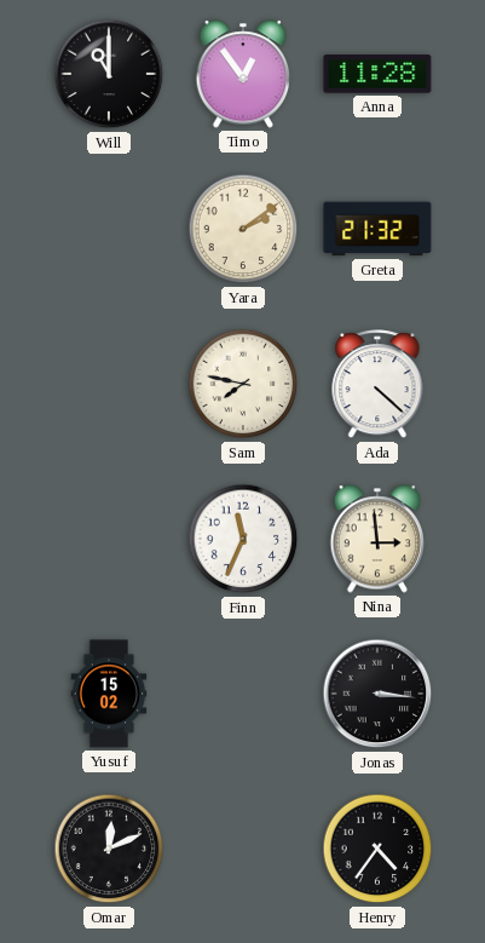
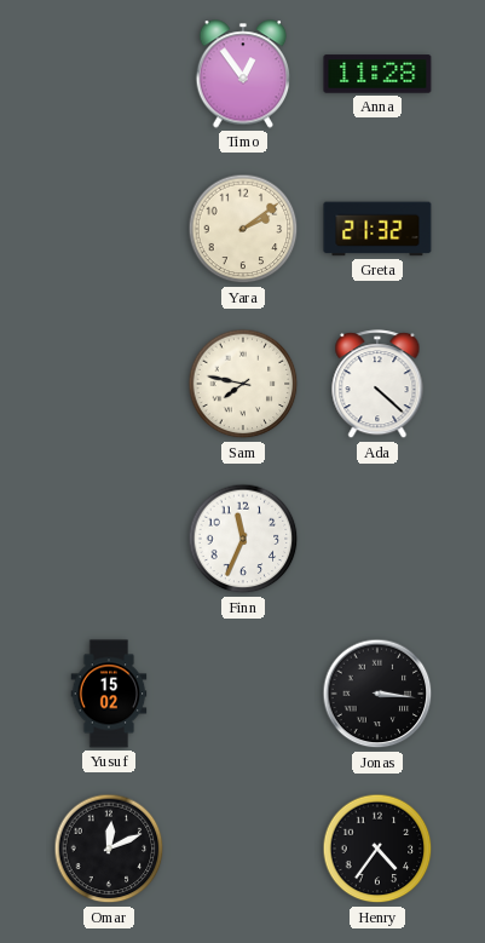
Will: 11:00 -> none (109, 74)
Nina: 2:59 -> none (377, 539)
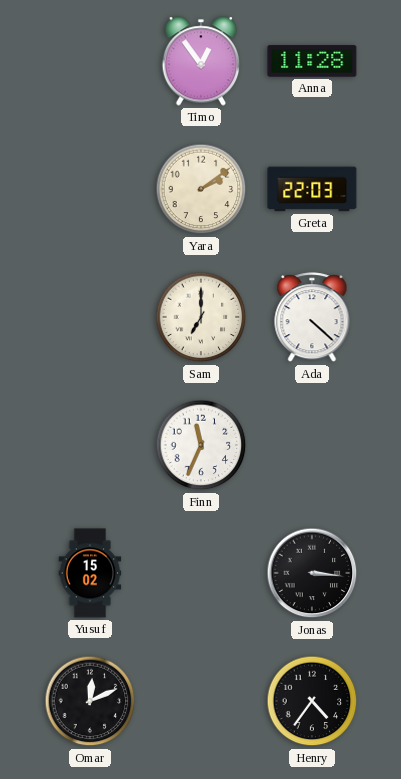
Greta: 21:32 -> 22:03 (312, 189)
Sam: 7:47 -> 7:00 (201, 317)
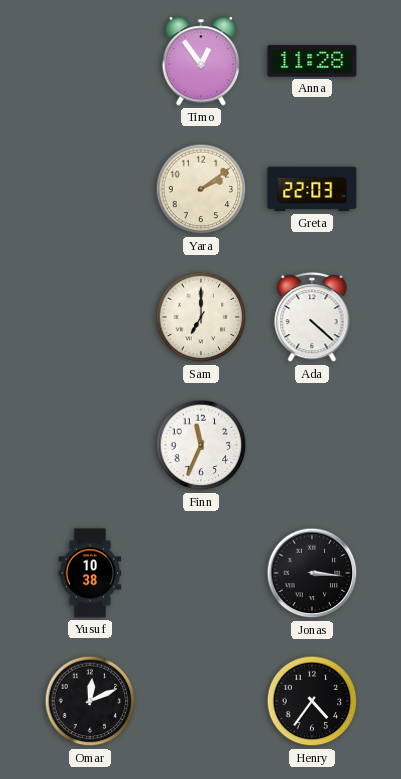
Yusuf: 15:02 -> 10:38 (90, 573)
